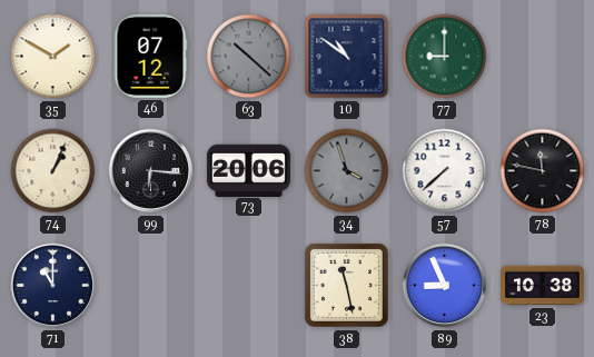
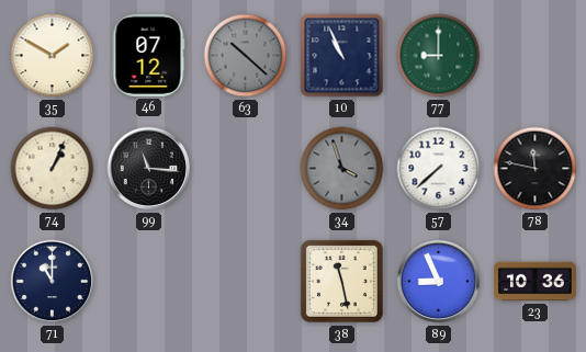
10: 10:51 -> 10:56 (342, 56)
99: 6:16 -> 11:16 (149, 169)
73: 20:06 -> none (248, 170)
23: 10:38 -> 10:36 (534, 282)
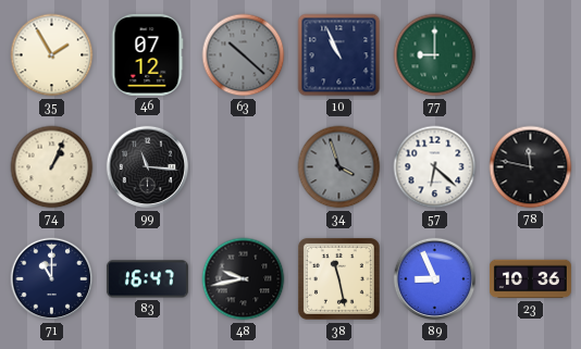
35: 1:50 -> 1:55 (52, 55)
57: 7:38 -> 6:22 (435, 167)
83: none -> 16:47 (147, 279)
48: none -> 9:43 (244, 279)
